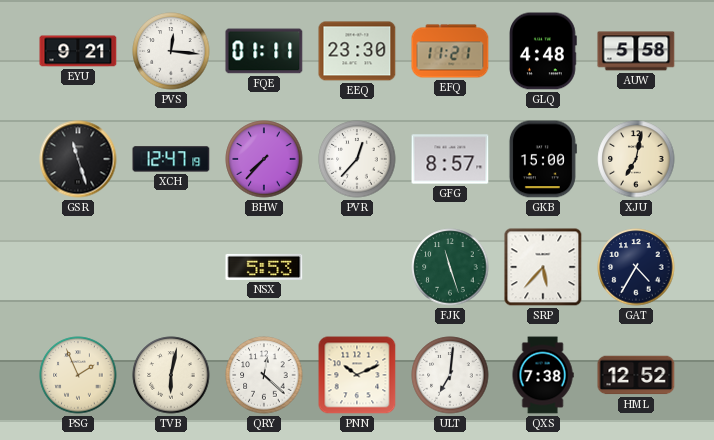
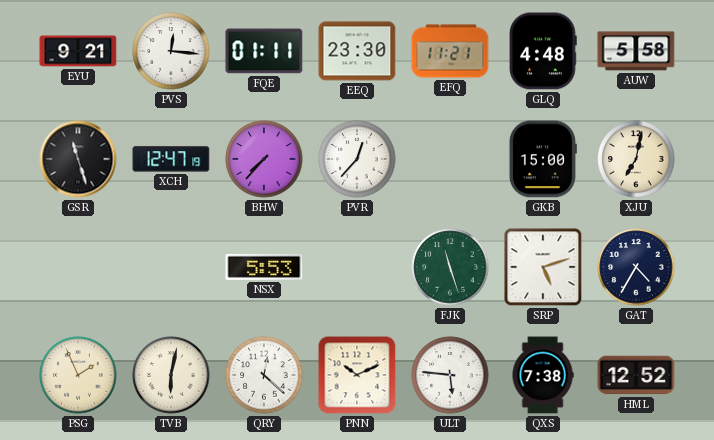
GFG: 8:57 -> none (450, 159)
SRP: 5:37 -> 5:12 (543, 267)
ULT: 7:01 -> 5:46 (450, 375)
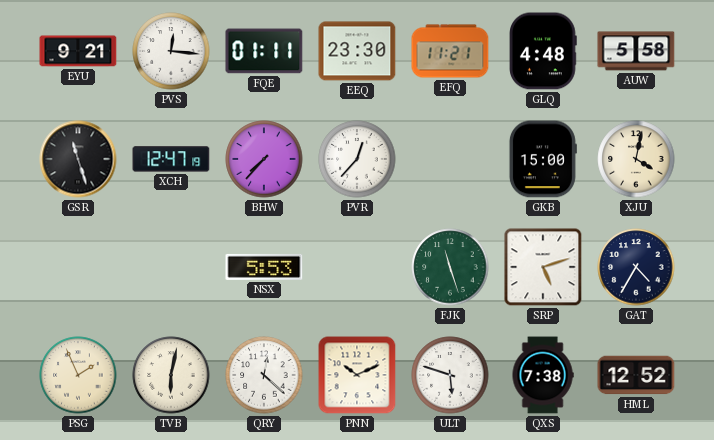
XJU: 7:02 -> 4:02 (636, 159)
ULT: 5:46 -> 5:48 (450, 375)
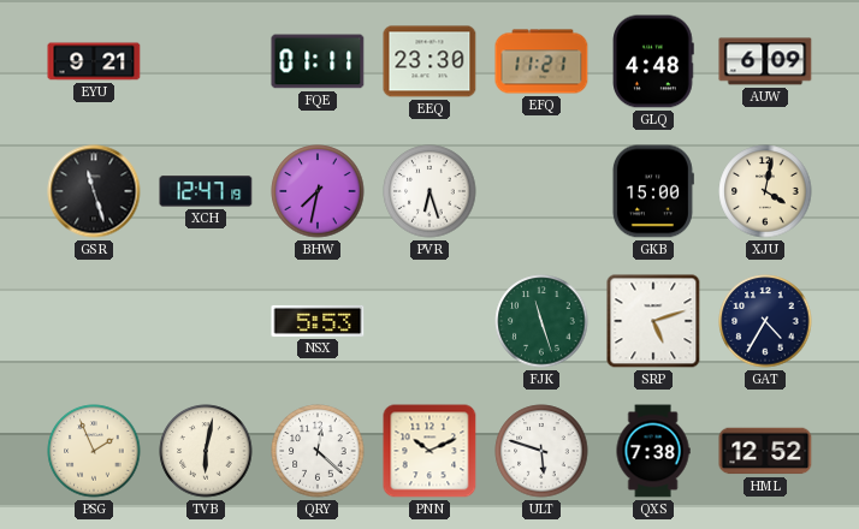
PVS: 12:16 -> none (171, 51)
AUW: 5:58 -> 6:09 (765, 61)
BHW: 7:37 -> 7:32 (318, 191)
PVR: 12:37 -> 6:27 (429, 191)
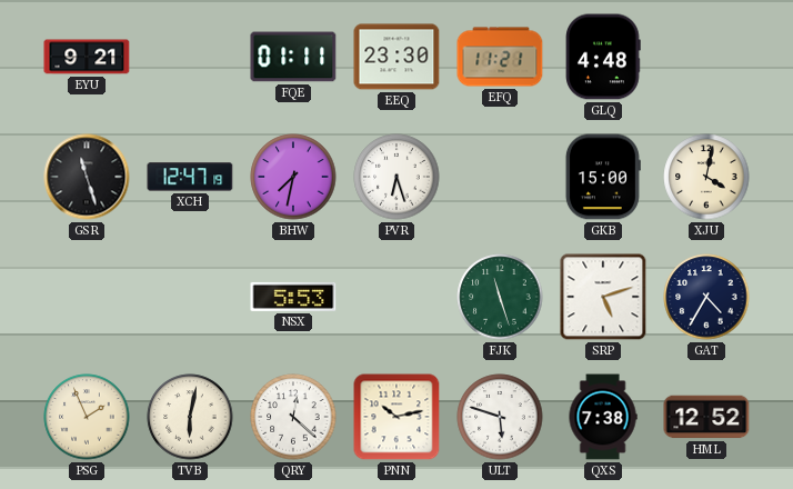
AUW: 6:09 -> none (765, 61)
PNN: 10:11 -> 10:13 (396, 417)
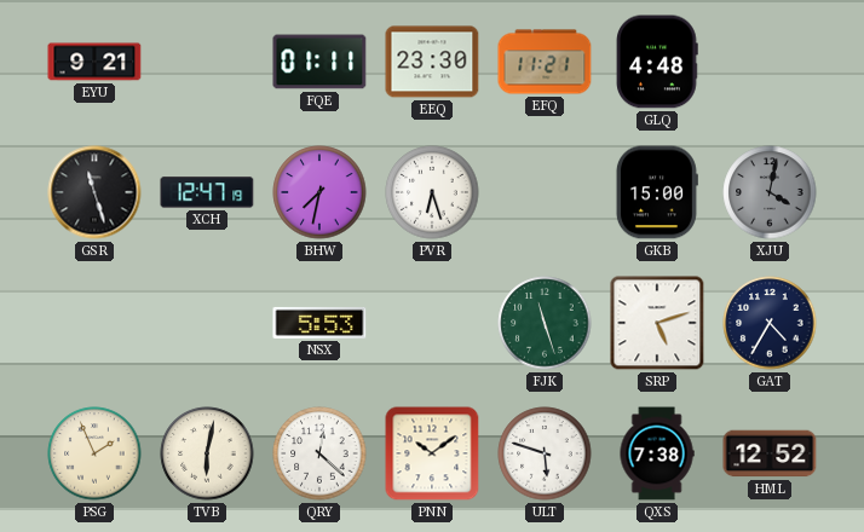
XJU dial: cream -> grey (770, 192)
PNN: 10:13 -> 10:09 (432, 453)
